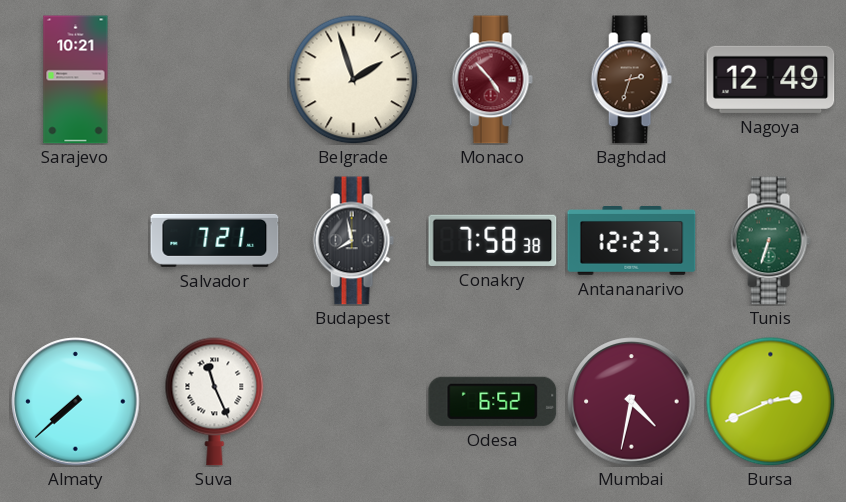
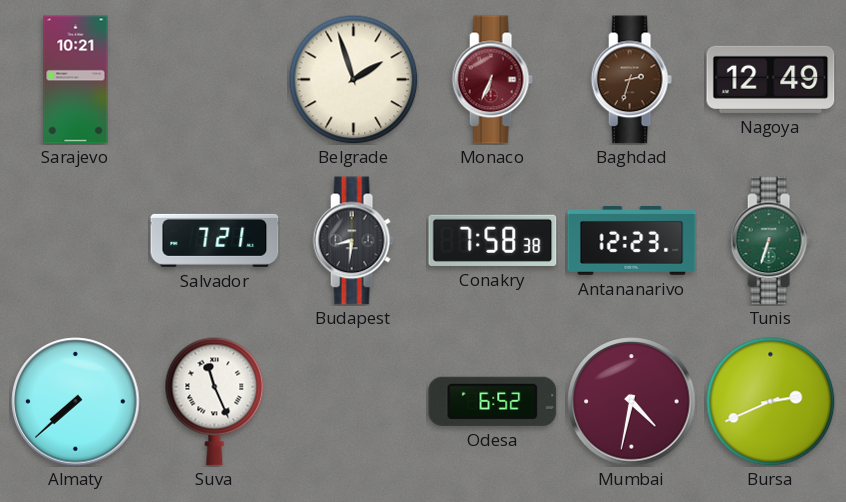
Monaco: 4:53 -> 6:34 (492, 80)
Budapest: 7:58 -> 8:31 (353, 241)
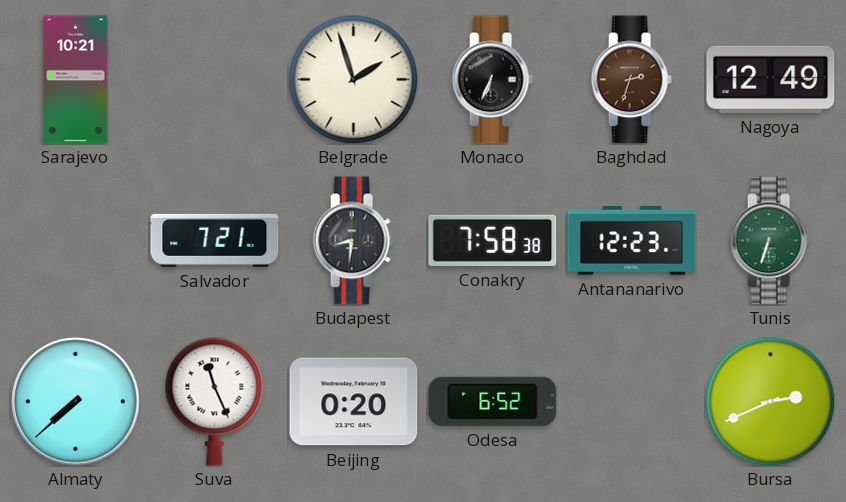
Monaco dial: burgundy -> black (492, 80)
Beijing: none -> 0:20 (354, 402)
Mumbai: 4:32 -> none (632, 402)
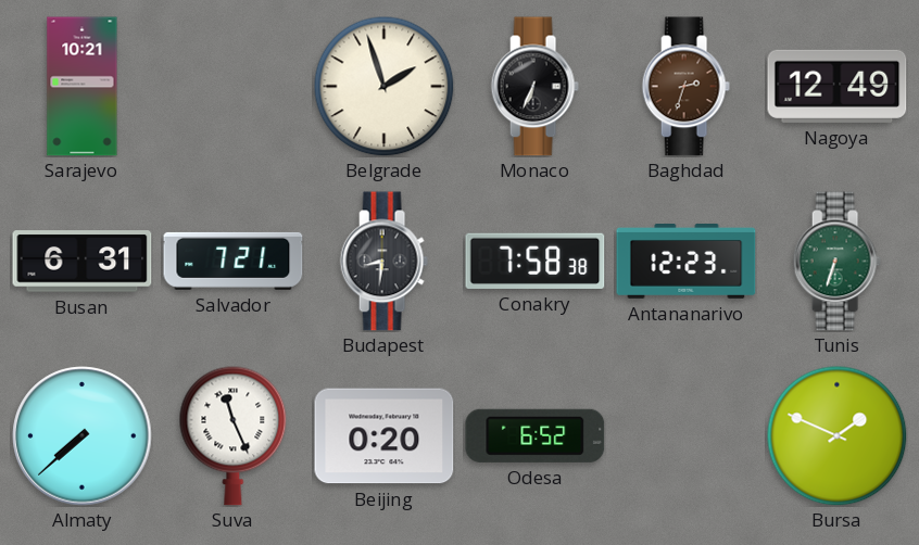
Busan: none -> 6:31 (83, 262)
Bursa: 2:41 -> 1:49 (836, 435)
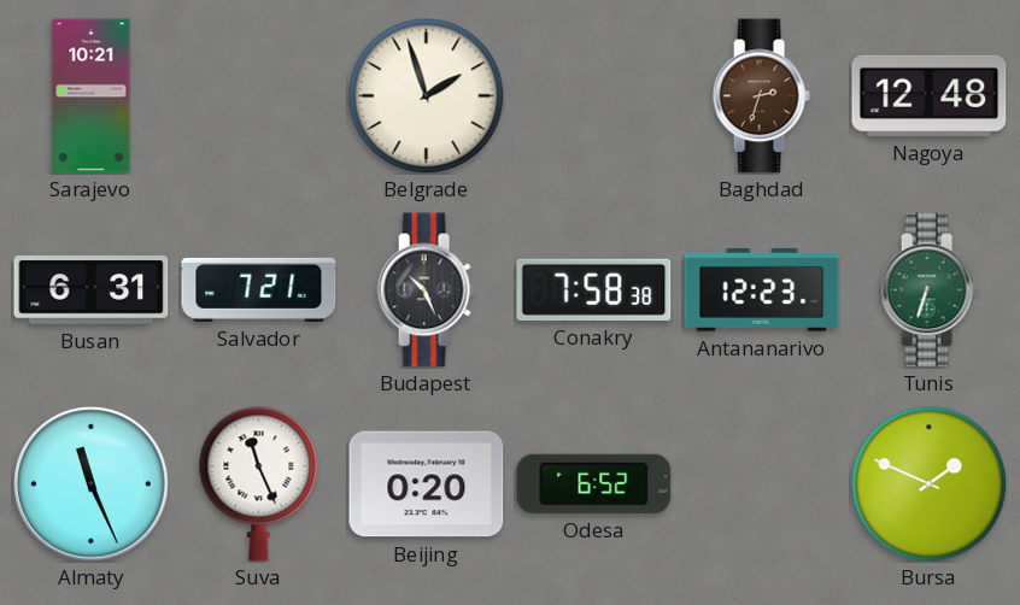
Monaco: 6:34 -> none (534, 87)
Nagoya: 12:49 -> 12:48 (930, 95)
Budapest: 8:31 -> 10:26 (426, 290)
Almaty: 7:38 -> 11:26 (92, 484)
